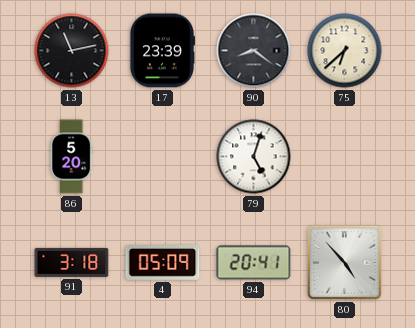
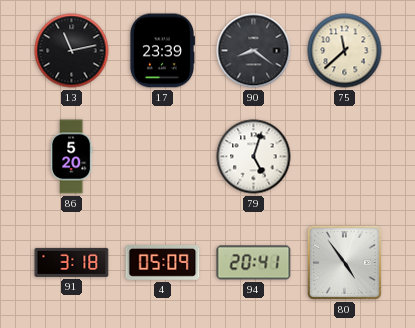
75: 6:38 -> 11:38 (345, 51)
80: 4:53 -> 4:54 (344, 262)
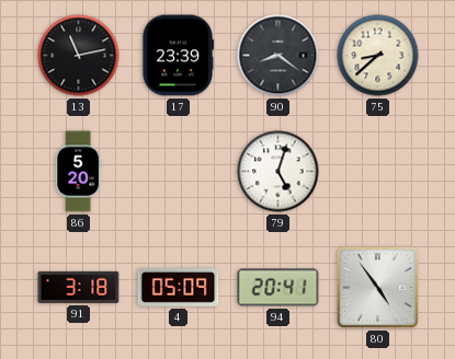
75: 11:38 -> 8:38 (378, 56)
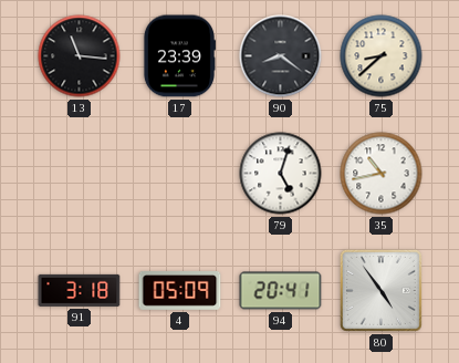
13: 11:13 -> 11:16 (80, 56)
86: 5:20 -> none (78, 172)
35: none -> 10:43 (382, 174)
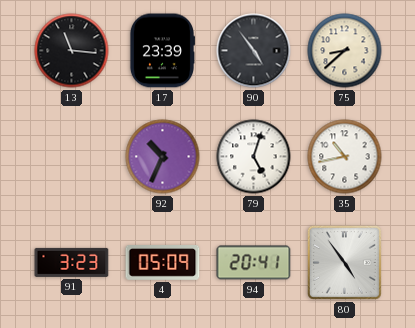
90: 8:21 -> 4:54 (254, 51)
92: none -> 10:34 (163, 157)
91: 3:18 -> 3:23 (72, 262)
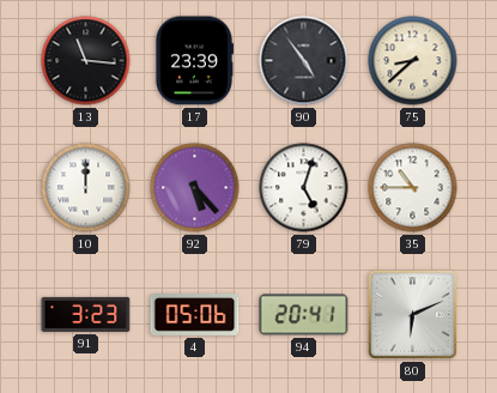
10: none -> 12:00 (86, 188)
92: 10:34 -> 5:23 (195, 188)
35: 10:43 -> 10:45 (413, 188)
4: 05:09 -> 05:06 (195, 315)
80: 4:54 -> 6:11 (412, 314)
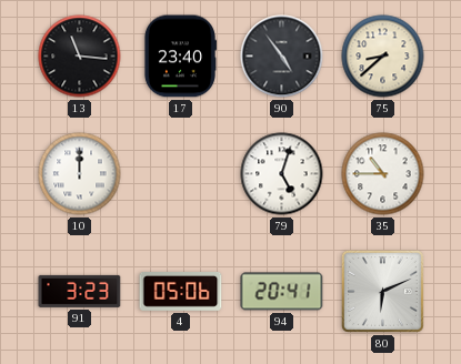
17: 23:39 -> 23:40 (179, 57)
92: 5:23 -> none (195, 188)
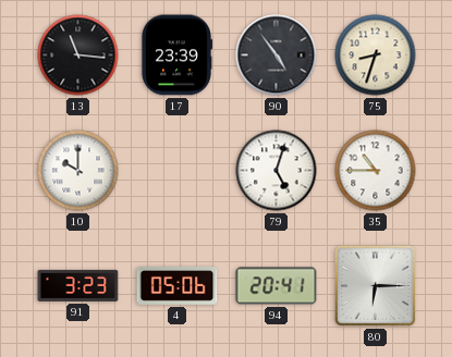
17: 23:40 -> 23:39 (175, 56)
75: 8:38 -> 8:33 (376, 56)
10: 12:00 -> 10:00 (78, 171)
80: 6:11 -> 6:15 (375, 285)
